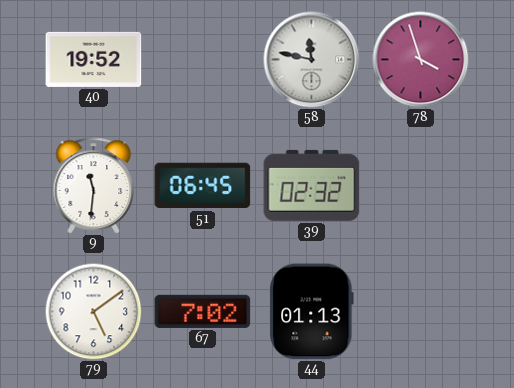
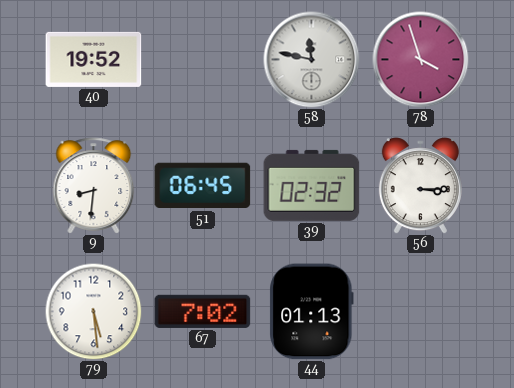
9: 11:31 -> 8:31 (94, 186)
56: none -> 3:15 (420, 186)
79: 5:09 -> 5:29 (93, 311)
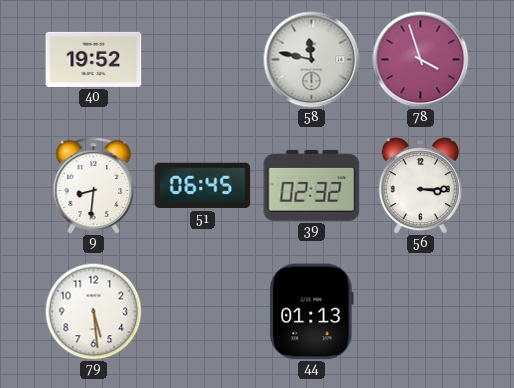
67: 7:02 -> none (203, 311)
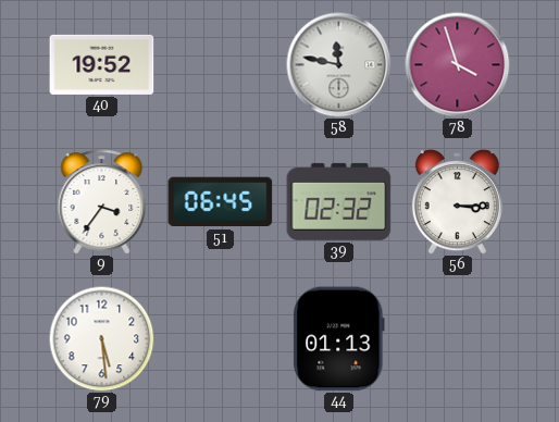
9: 8:31 -> 3:36 (102, 202)
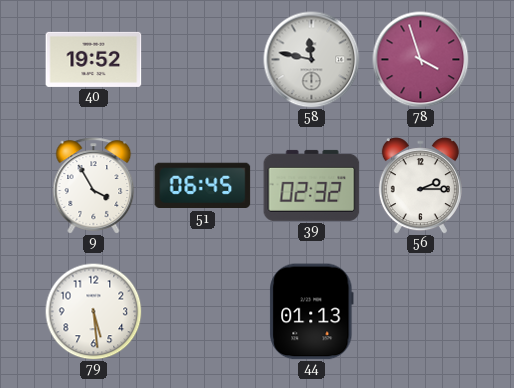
9: 3:36 -> 3:55 (94, 186)
56: 3:15 -> 2:15 (420, 186)
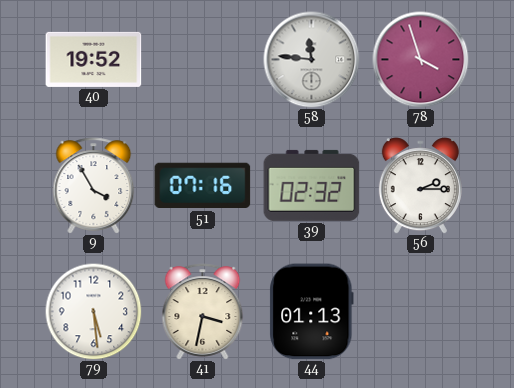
58: 11:47 -> 11:46 (312, 60)
51: 06:45 -> 07:16 (203, 186)
41: none -> 3:32 (203, 312)
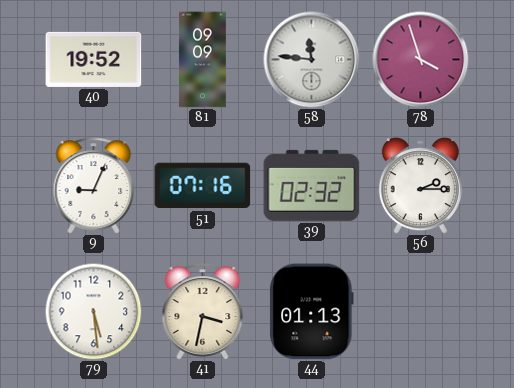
81: none -> 09:09 (203, 60)
9: 3:55 -> 9:04 (94, 186)
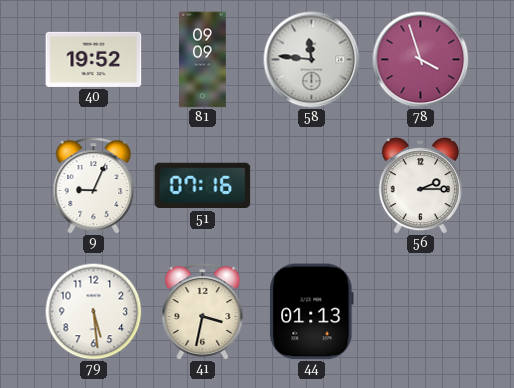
39: 02:32 -> none (312, 185)
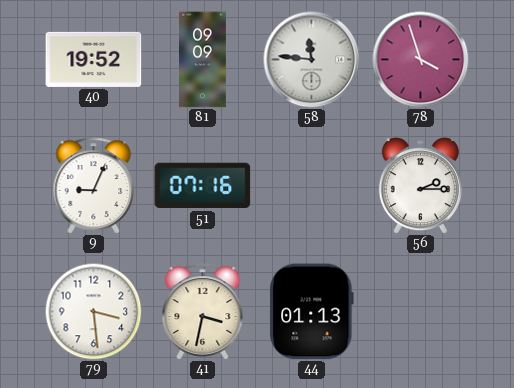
79: 5:29 -> 3:29 (93, 311)
